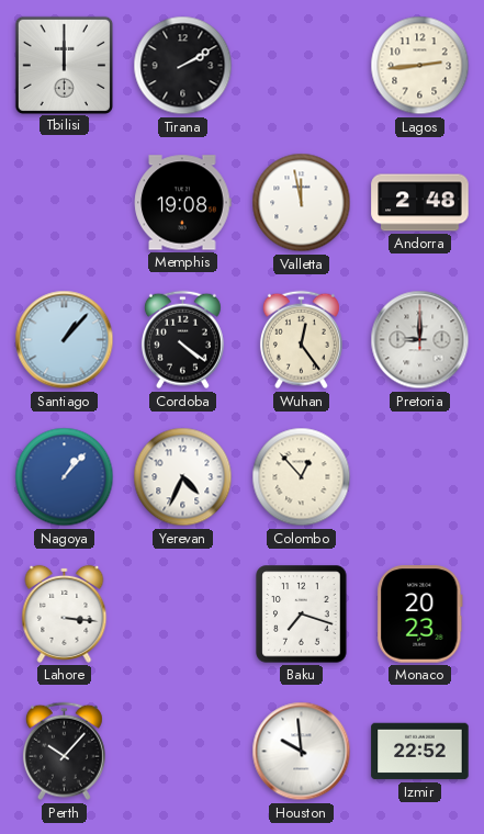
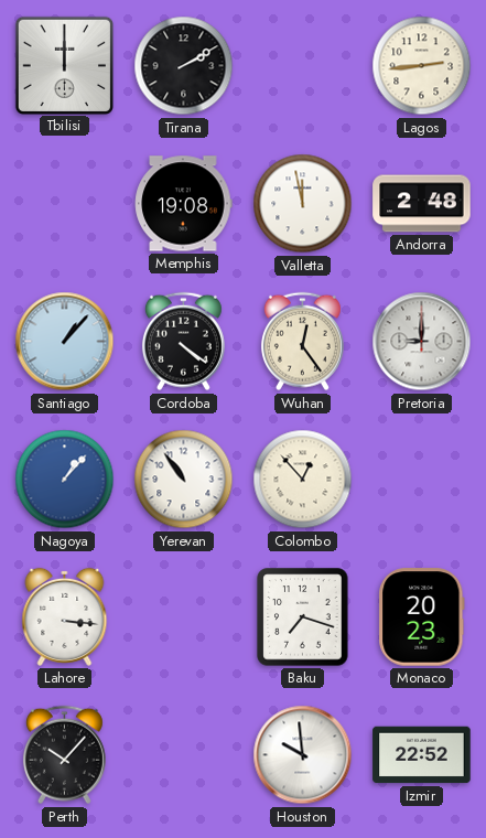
Yerevan: 4:34 -> 10:54 (184, 480)
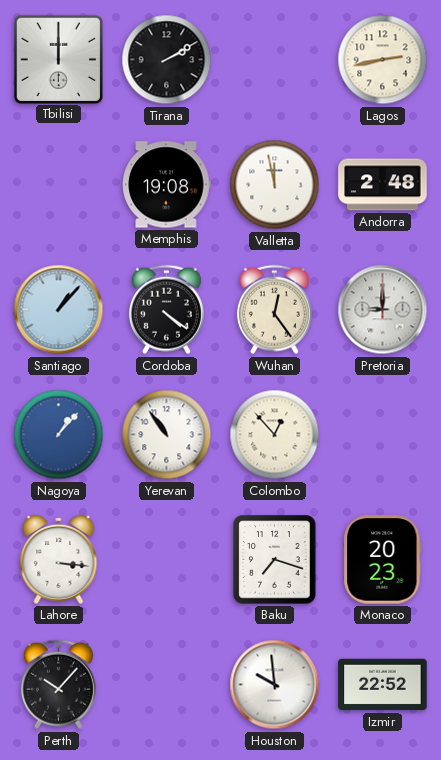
Lagos: 2:44 -> 2:43 (383, 60)
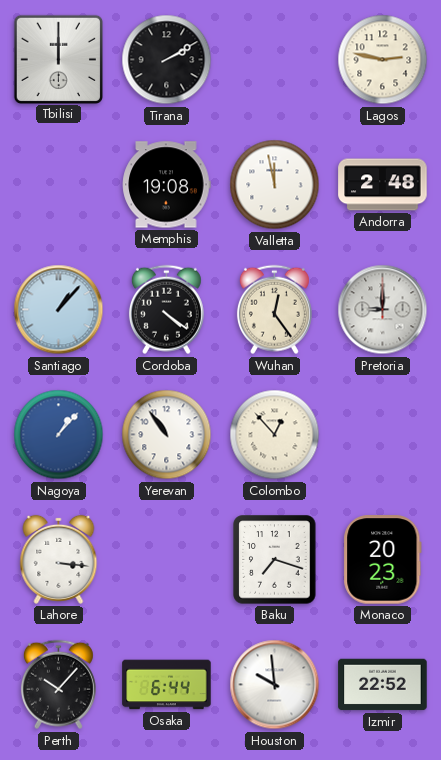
Lagos: 2:43 -> 2:47 (383, 60)
Osaka: none -> 6:44 (167, 685)
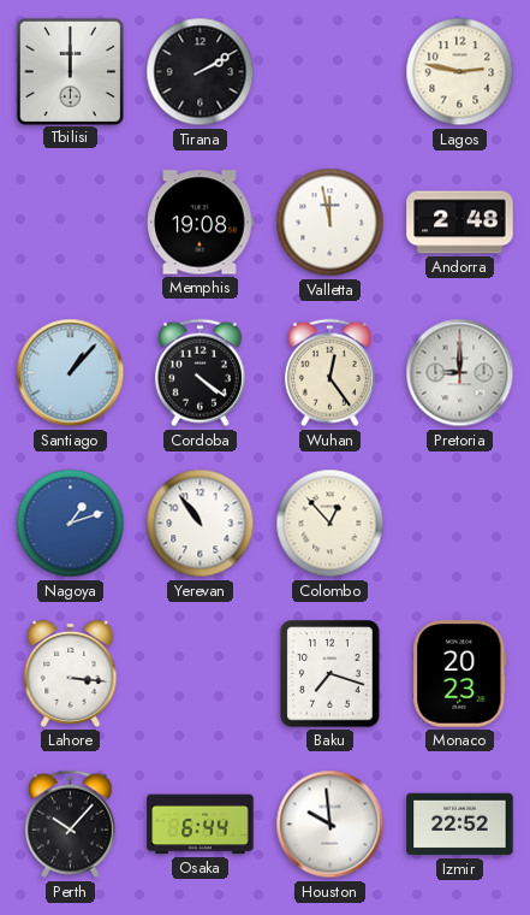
Nagoya: 1:07 -> 1:12 (71, 524)
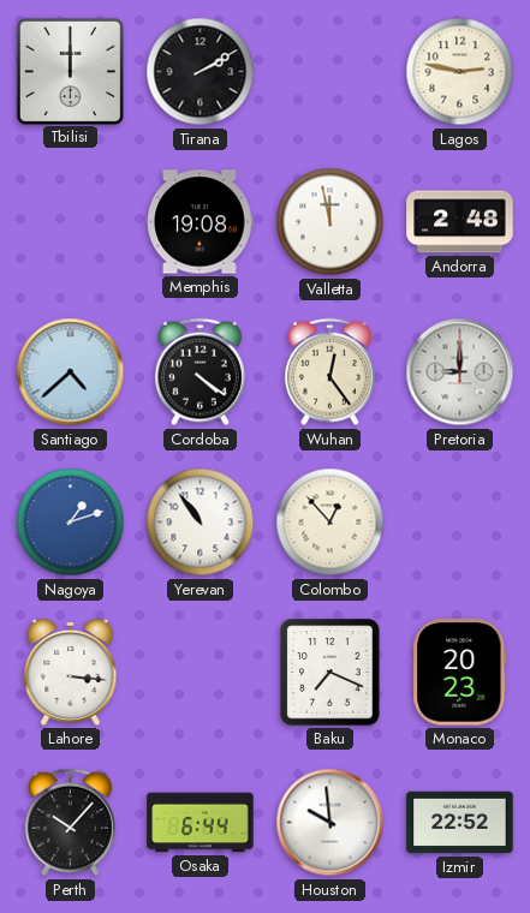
Santiago: 1:07 -> 4:38 (71, 372)
Baku: 7:18 -> 7:19 (330, 673)
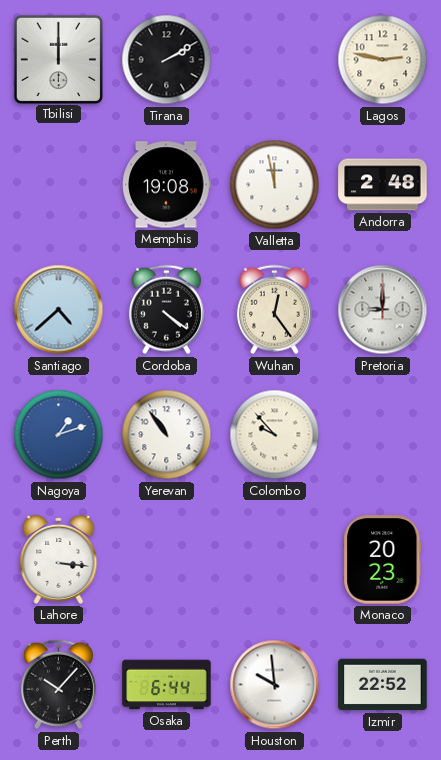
Colombo: 12:53 -> 9:53 (275, 435)
Baku: 7:19 -> none (330, 673)
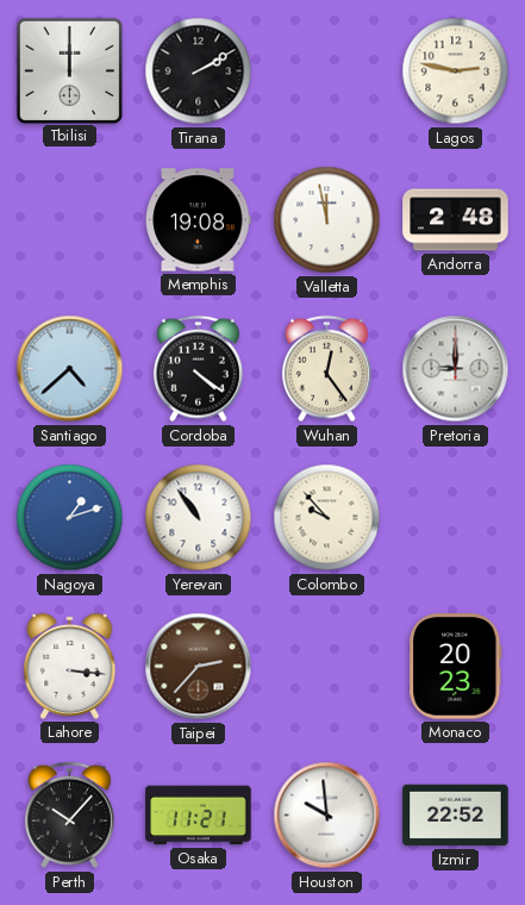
Taipei: none -> 2:37 (199, 667)
Osaka: 6:44 -> 11:21 (199, 816)
